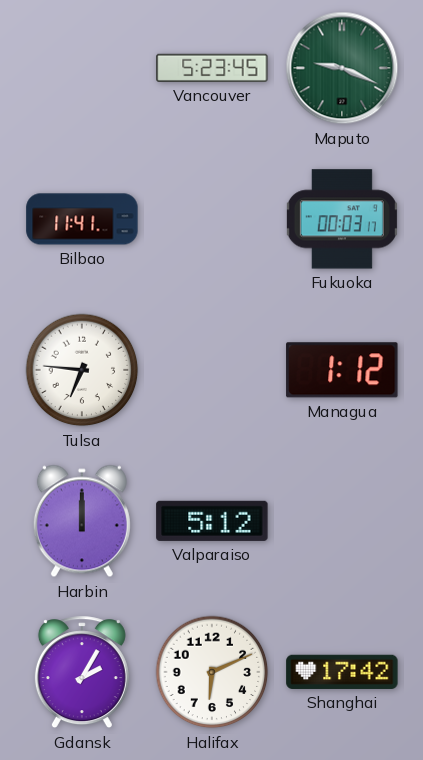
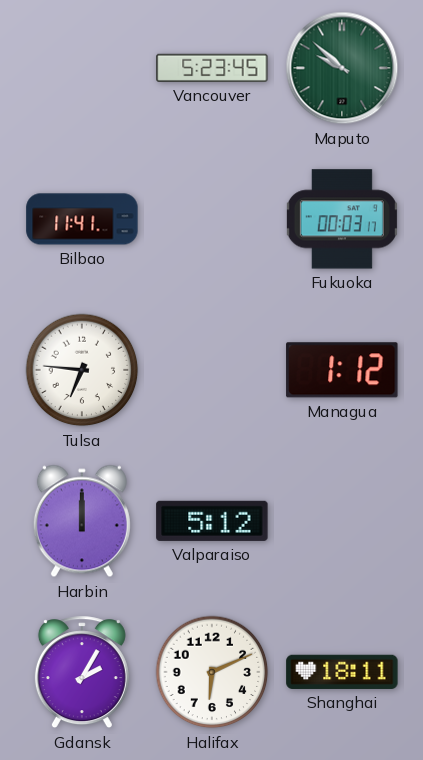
Maputo: 9:19 -> 9:52 (342, 68)
Shanghai: 17:42 -> 18:11 (342, 672)
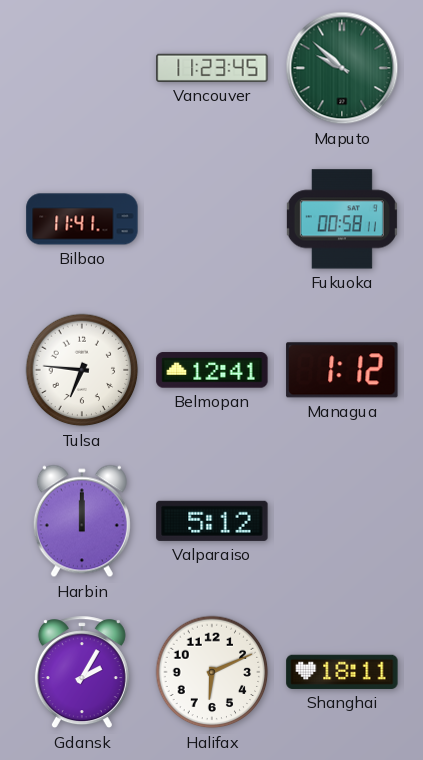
Vancouver: 5:23 -> 11:23 (212, 68)
Fukuoka: 00:03 -> 00:58 (342, 219)
Belmopan: none -> 12:41 (212, 370)
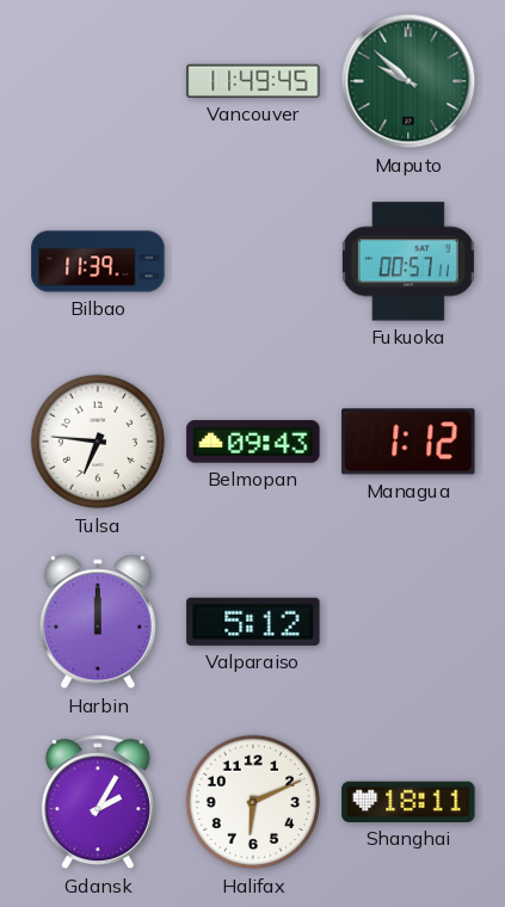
Vancouver: 11:23 -> 11:49 (253, 81)
Bilbao: 11:41 -> 11:39 (98, 261)
Fukuoka: 00:58 -> 00:57 (408, 261)
Belmopan: 12:41 -> 09:43 (253, 442)
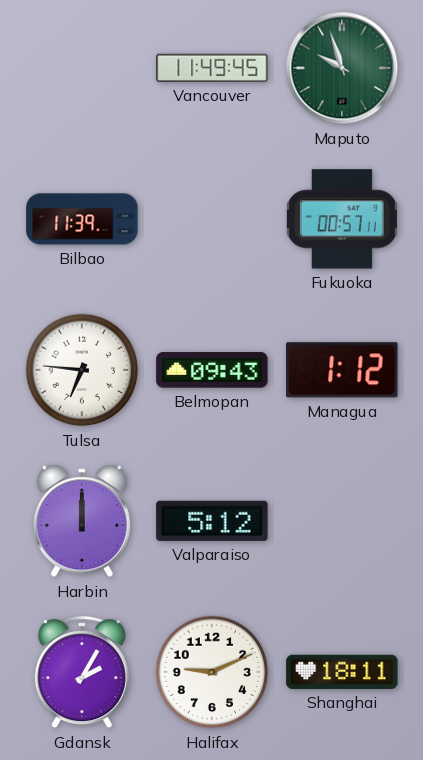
Maputo: 9:52 -> 9:57 (342, 68)
Halifax: 6:11 -> 9:11 (212, 672)
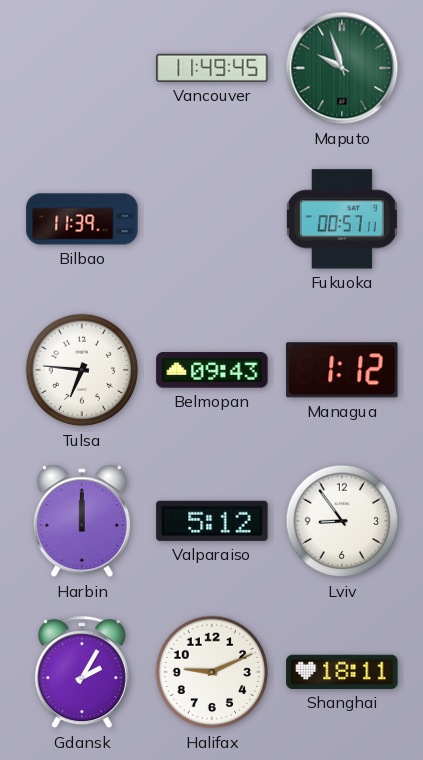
Lviv: none -> 8:54 (342, 521)
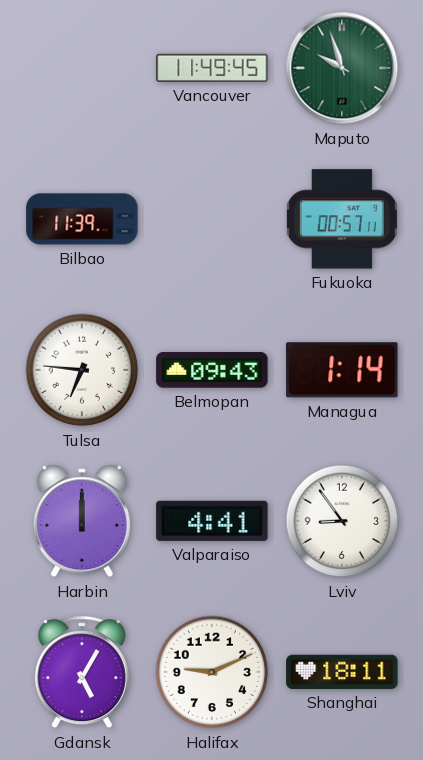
Managua: 1:12 -> 1:14 (342, 370)
Valparaiso: 5:12 -> 4:41 (212, 521)
Gdansk: 2:05 -> 5:05 (82, 673)
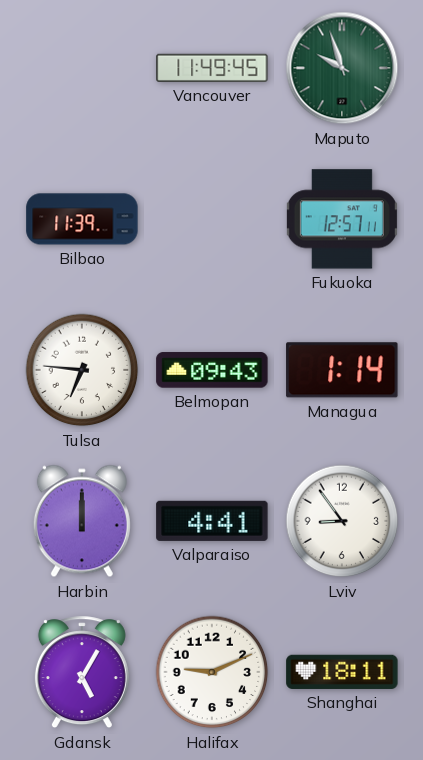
Fukuoka: 00:57 -> 12:57 (342, 219)
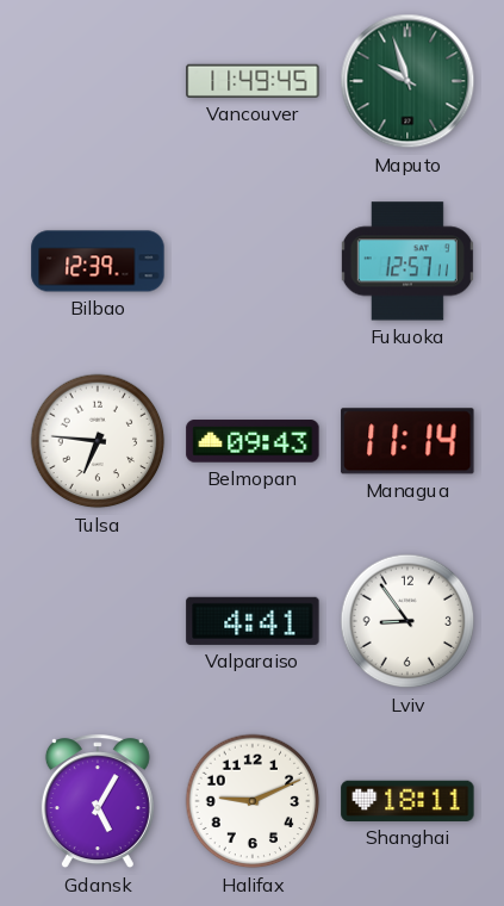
Bilbao: 11:39 -> 12:39 (98, 261)
Managua: 1:14 -> 11:14 (407, 441)
Harbin: 12:00 -> none (82, 521)
